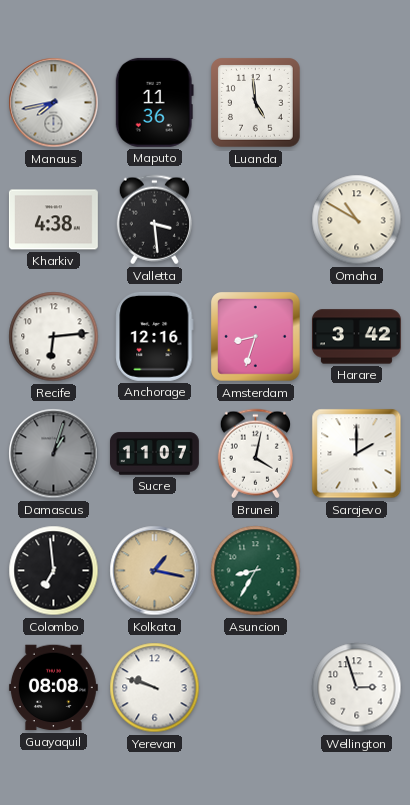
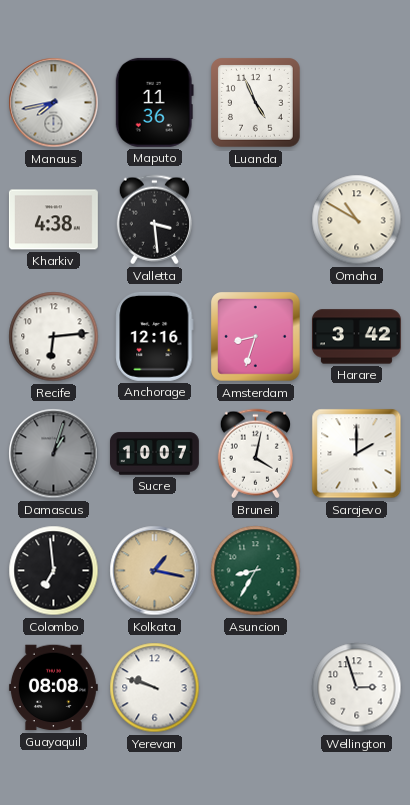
Luanda: 4:59 -> 4:56 (256, 103)
Sucre: 11:07 -> 10:07 (154, 454)
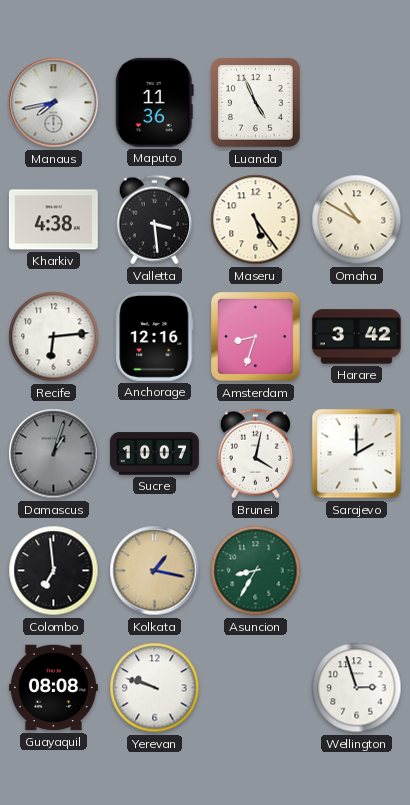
Maseru: none -> 5:24 (256, 220)
